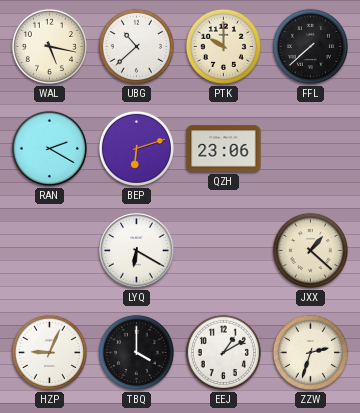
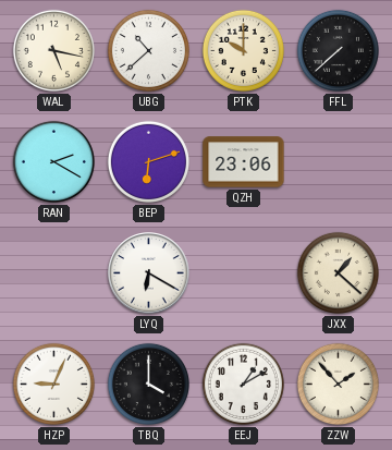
ZZW: 2:33 -> 1:53 (338, 384)
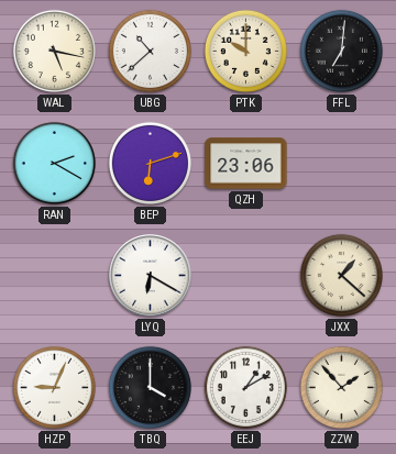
FFL: 7:38 -> 7:01 (341, 51)
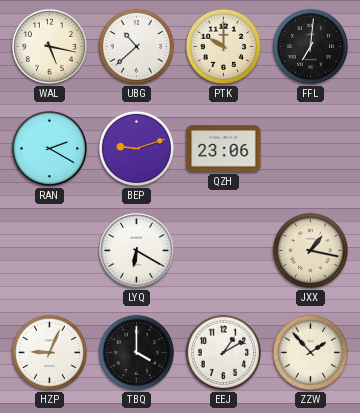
BEP: 6:12 -> 9:12 (136, 148)
JXX: 1:22 -> 1:17 (310, 250)
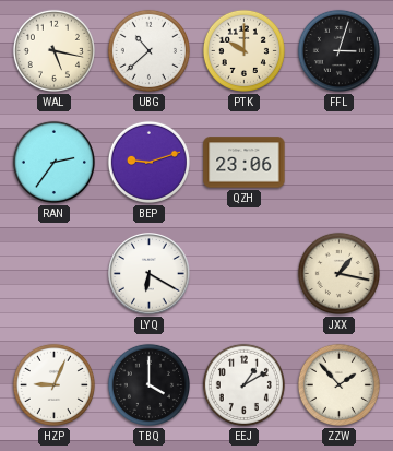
FFL: 7:01 -> 3:03 (338, 50)
RAN: 2:20 -> 2:36 (53, 162)
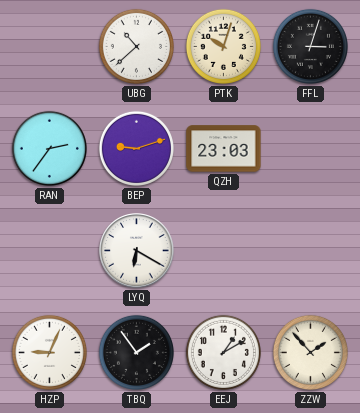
WAL: 5:17 -> none (53, 50)
PTK: 10:00 -> 10:03 (223, 46)
QZH: 23:06 -> 23:03 (224, 149)
JXX: 1:17 -> none (338, 273)
TBQ: 4:00 -> 1:54 (136, 352)
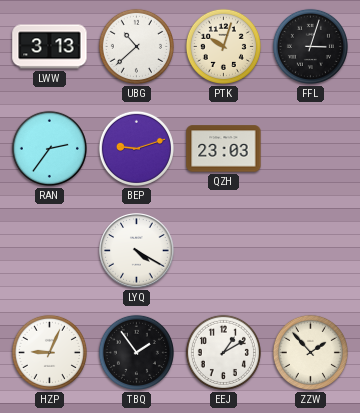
LWW: none -> 3:13 (50, 47)
LYQ: 6:20 -> 4:20 (137, 251)
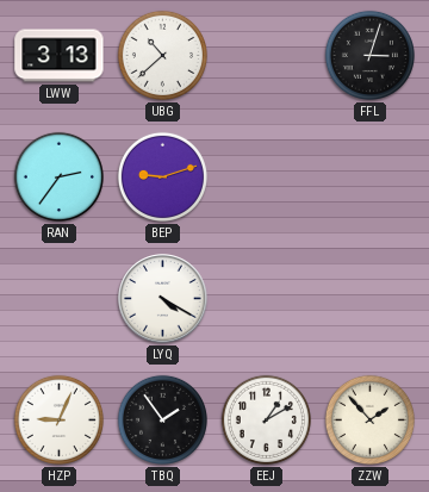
PTK: 10:03 -> none (223, 46)
QZH: 23:03 -> none (224, 149)
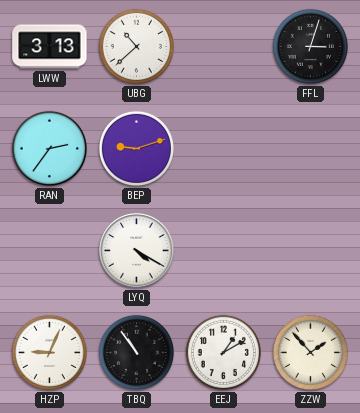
TBQ: 1:54 -> 10:54 (136, 352)
